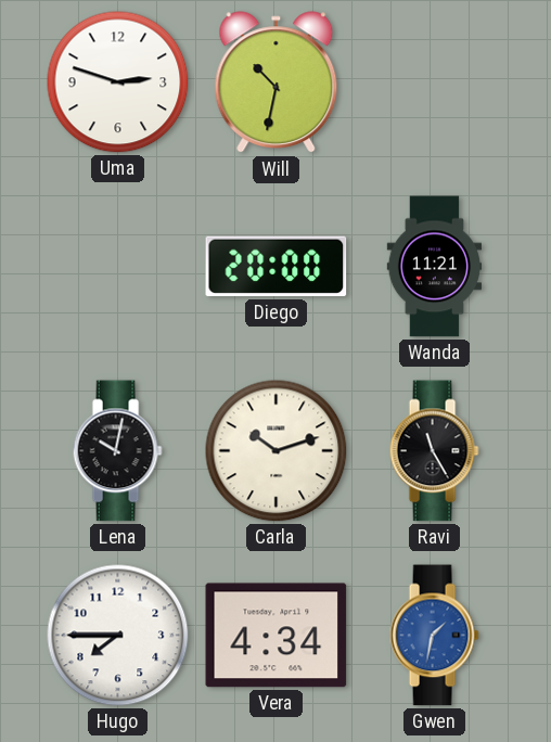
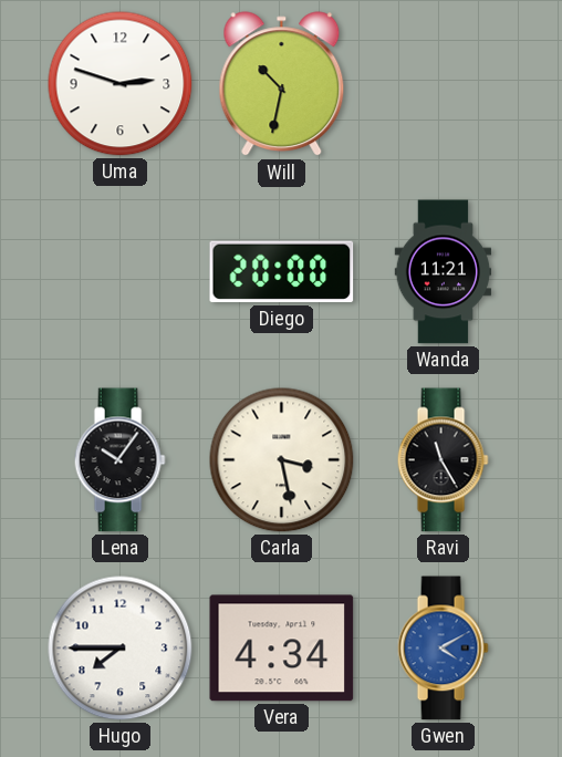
Lena: 10:02 -> 10:06 (119, 460)
Carla: 10:12 -> 3:28 (282, 460)
Gwen: 1:32 -> 4:10 (443, 649)
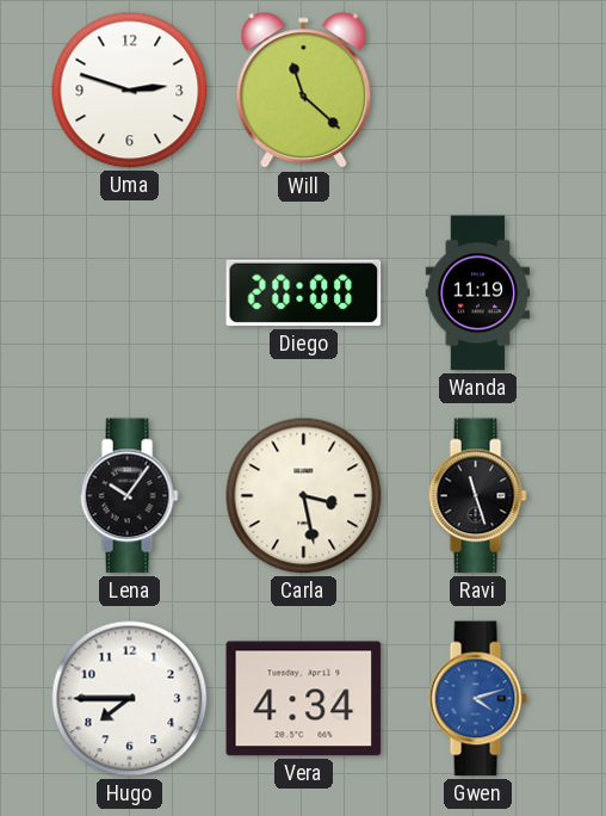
Will: 10:32 -> 11:22 (304, 91)
Wanda: 11:21 -> 11:19 (478, 293)
Ravi: 11:25 -> 11:27 (477, 496)
Gwen: 4:10 -> 4:12 (477, 699)
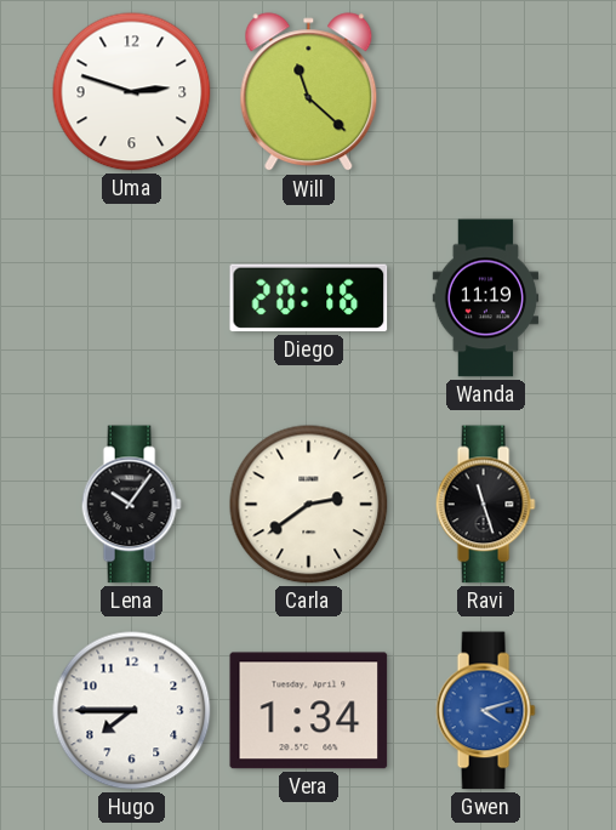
Diego: 20:00 -> 20:16 (309, 299)
Carla: 3:28 -> 2:39 (309, 505)
Vera: 4:34 -> 1:34 (309, 711)
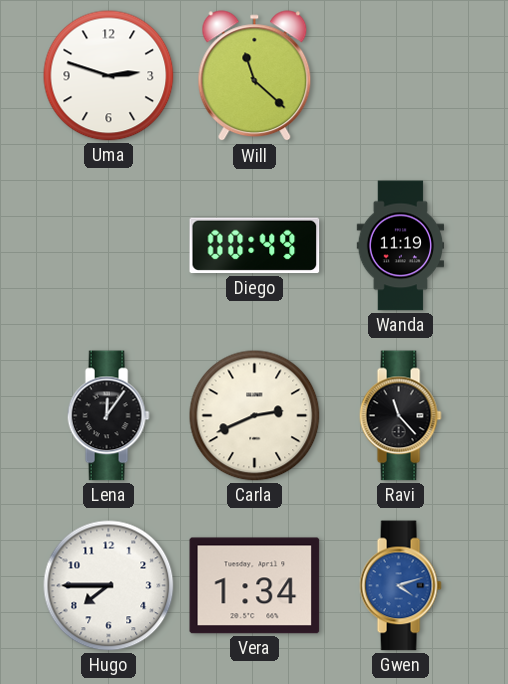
Diego: 20:16 -> 00:49 (255, 246)
Lena: 10:06 -> 12:06 (108, 416)
Carla: 2:39 -> 2:41 (255, 416)
Ravi: 11:27 -> 11:23 (400, 416)
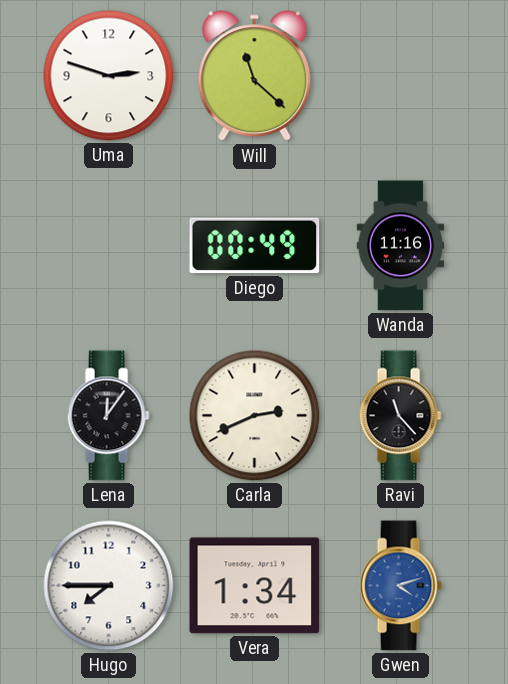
Wanda: 11:19 -> 11:16 (401, 246)
